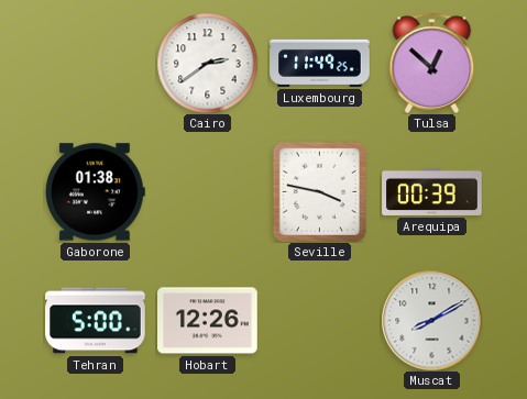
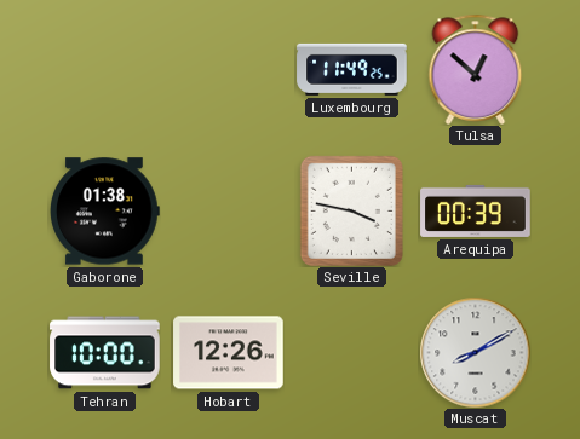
Cairo: 2:39 -> none (207, 63)
Tehran: 5:00 -> 10:00 (105, 353)
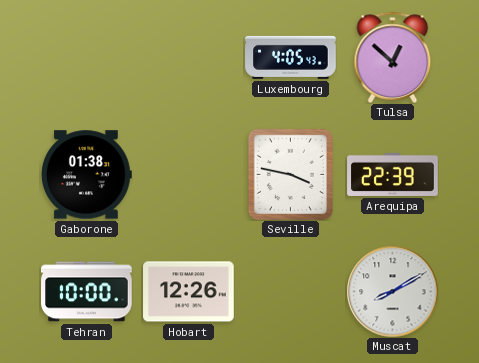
Luxembourg: 11:49 -> 4:05 (291, 57)
Arequipa: 00:39 -> 22:39 (393, 174)
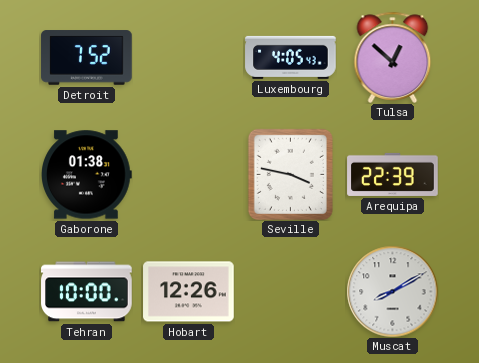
Detroit: none -> 7:52 (87, 58)
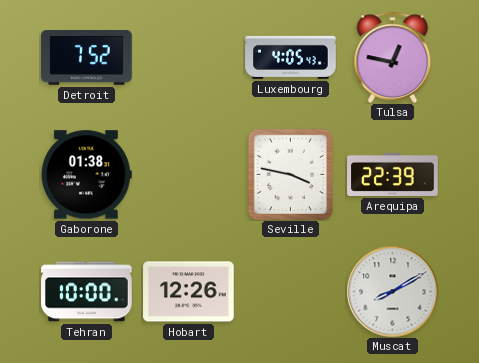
Tulsa: 12:52 -> 12:47 (393, 57)
